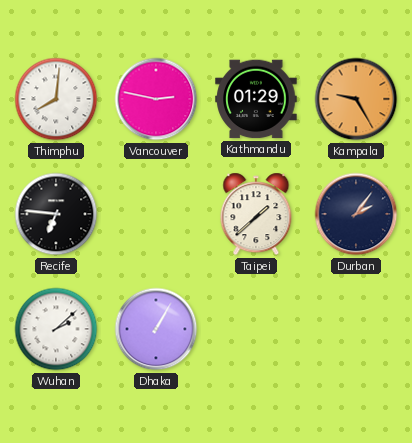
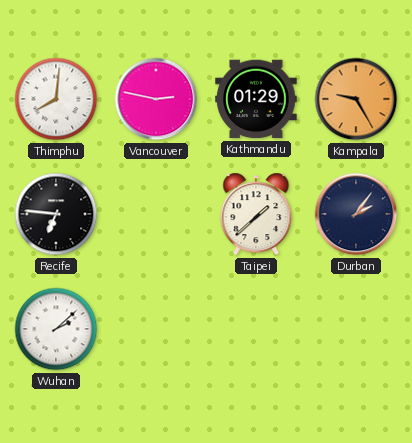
Dhaka: 1:05 -> none (156, 329)
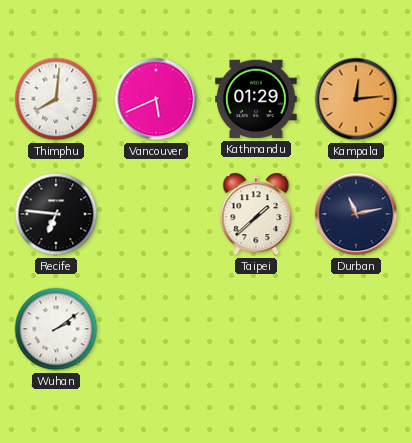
Vancouver: 2:47 -> 5:41 (156, 99)
Kampala: 9:25 -> 12:14 (356, 99)
Durban: 2:06 -> 11:13 (356, 214)
Wuhan: 2:08 -> 2:09 (56, 329)
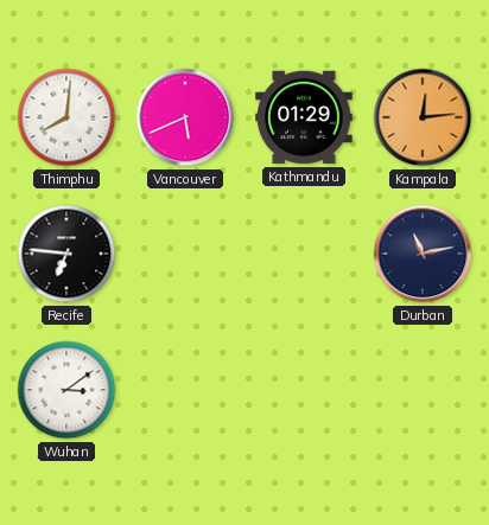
Taipei: 1:38 -> none (256, 214)
Wuhan: 2:09 -> 3:09 (66, 390)
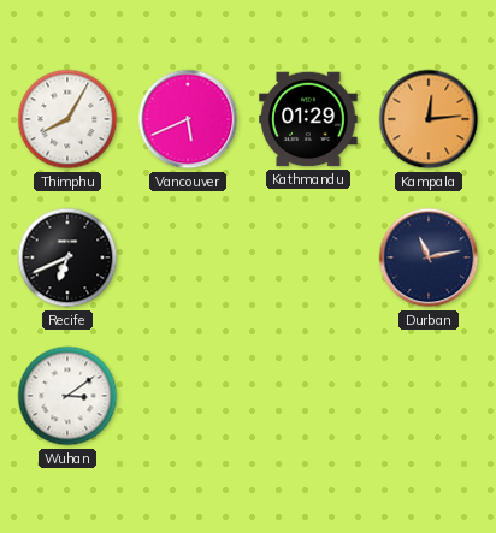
Thimphu: 8:01 -> 8:05 (67, 119)
Recife: 6:46 -> 6:41 (67, 257)
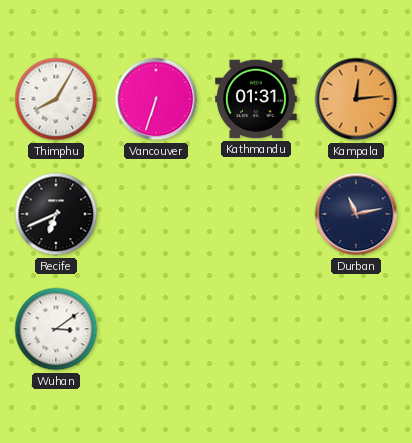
Vancouver: 5:41 -> 6:33 (156, 99)
Kathmandu: 01:29 -> 01:31 (256, 99)
